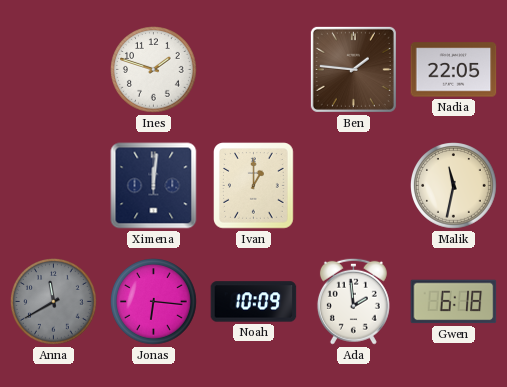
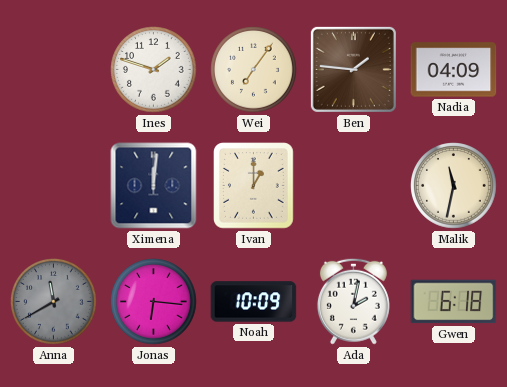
Wei: none -> 7:06 (254, 70)
Nadia: 22:05 -> 04:09 (454, 70)
Ada: 1:59 -> 2:02 (353, 301)
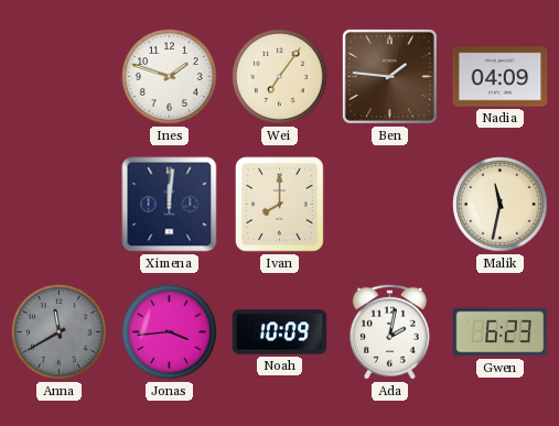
Ivan: 1:00 -> 8:00 (280, 205)
Jonas: 6:16 -> 3:44 (170, 332)
Gwen: 6:18 -> 6:23 (501, 332)
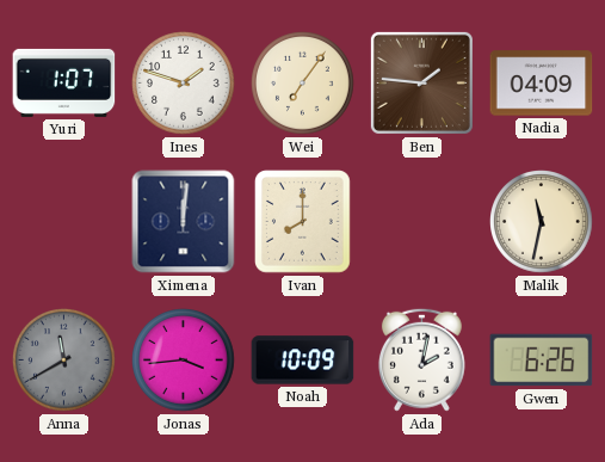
Yuri: none -> 1:07 (64, 82)
Gwen: 6:23 -> 6:26 (542, 361)
